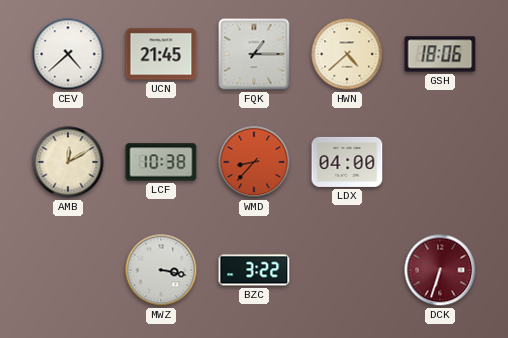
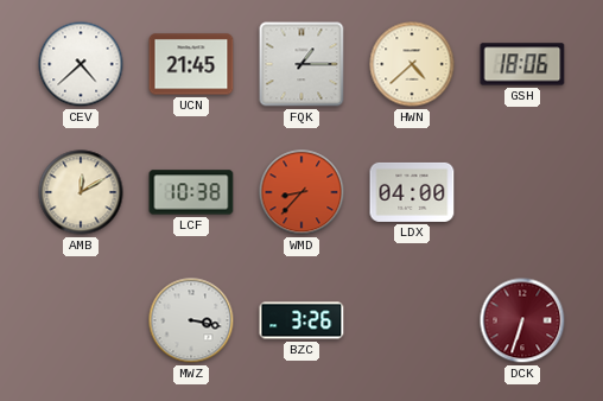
BZC: 3:22 -> 3:26 (301, 320)
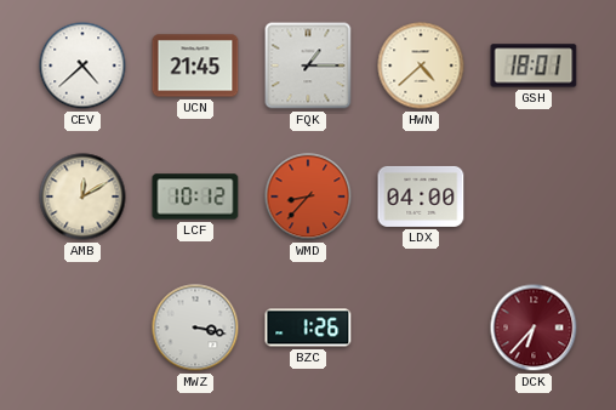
GSH: 18:06 -> 18:01 (534, 66)
LCF: 10:38 -> 10:12 (195, 197)
BZC: 3:26 -> 1:26 (308, 328)
DCK: 6:33 -> 6:37 (534, 328)
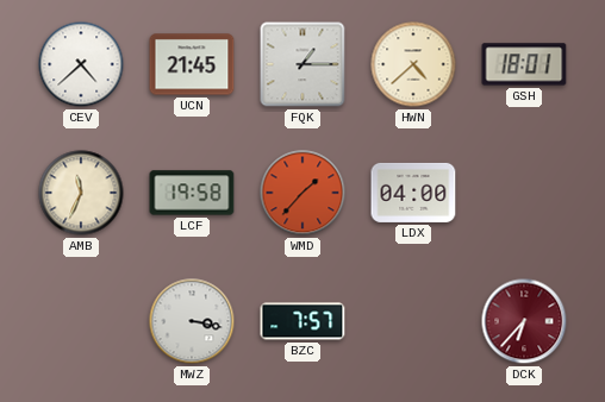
AMB: 12:10 -> 11:34 (81, 193)
LCF: 10:12 -> 19:58 (192, 193)
WMD: 8:37 -> 1:37 (302, 193)
BZC: 1:26 -> 7:57 (302, 321)
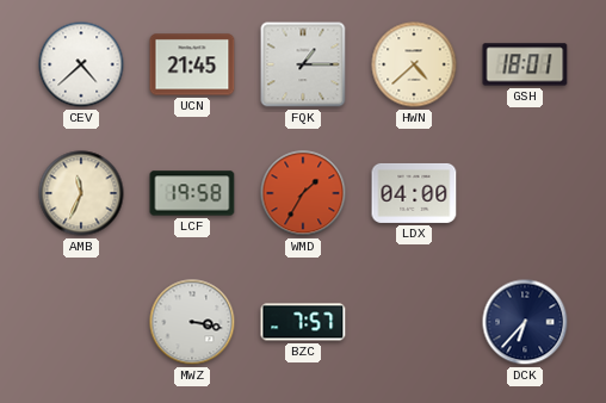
WMD: 1:37 -> 1:35 (303, 193)
DCK dial: burgundy -> navy (525, 322)
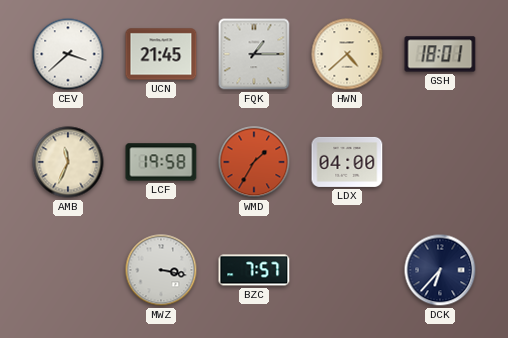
CEV: 4:38 -> 3:38 (68, 54)
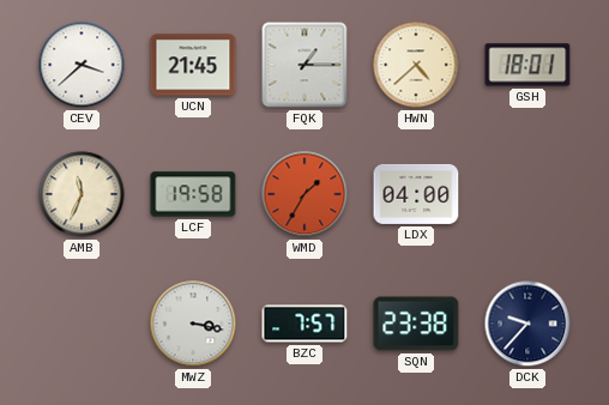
SQN: none -> 23:38 (416, 324)
DCK: 6:37 -> 9:37 (527, 324)
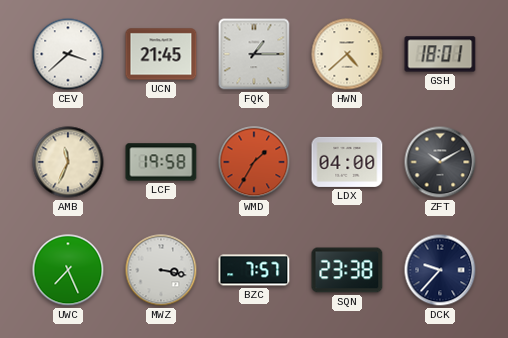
ZFT: none -> 10:10 (440, 162)
UWC: none -> 7:26 (68, 270)
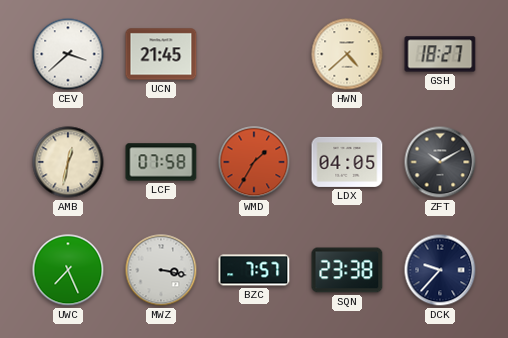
FQK: 1:15 -> none (254, 54)
GSH: 18:01 -> 18:27 (440, 54)
AMB: 11:34 -> 12:32 (68, 162)
LCF: 19:58 -> 07:58 (161, 162)
LDX: 04:00 -> 04:05 (347, 162)
